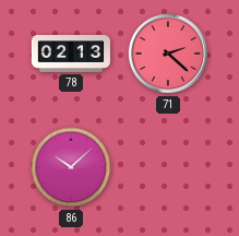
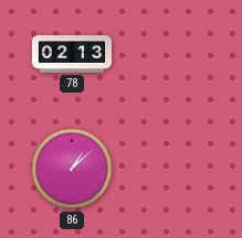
71: 2:22 -> none (168, 54)
86: 10:08 -> 1:08 (72, 169)
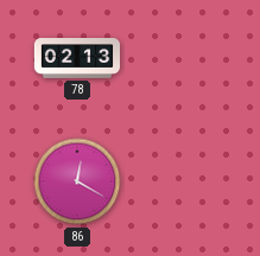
86: 1:08 -> 12:20 (77, 181)
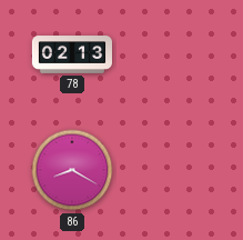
86: 12:20 -> 8:20 (72, 170)
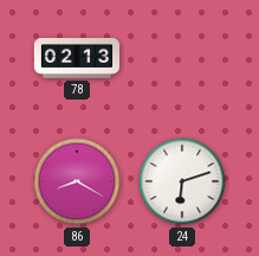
24: none -> 6:12 (182, 181)
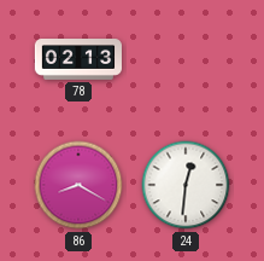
24: 6:12 -> 12:31 (186, 185)
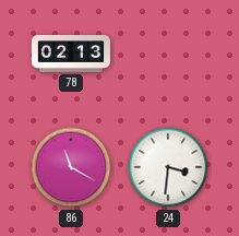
86: 8:20 -> 11:20 (71, 167)
24: 12:31 -> 3:31 (168, 167)
